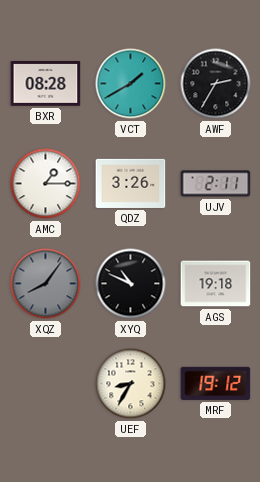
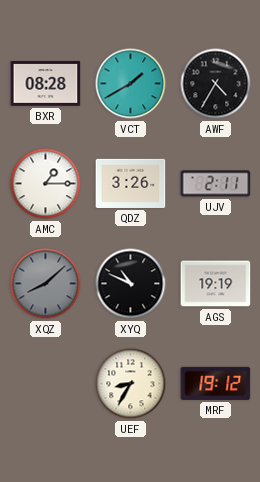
AWF: 2:35 -> 4:35 (216, 84)
XQZ: 8:06 -> 8:08 (46, 284)
AGS: 19:18 -> 19:19 (216, 284)
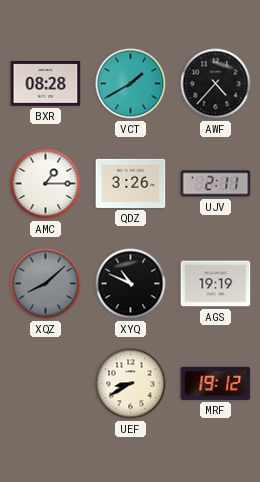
AWF: 4:35 -> 4:37 (216, 84)
UEF: 8:35 -> 8:40 (131, 384)
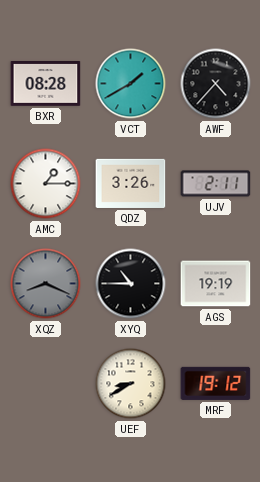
XQZ: 8:08 -> 8:19 (46, 284)
XYQ: 10:49 -> 10:45 (131, 284)
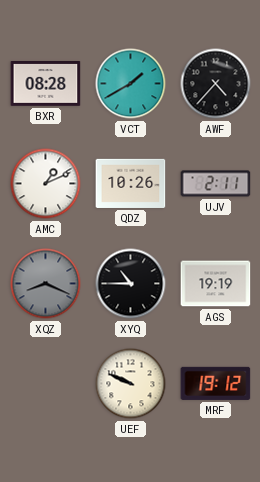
AMC: 1:15 -> 1:11 (46, 184)
QDZ: 3:26 -> 10:26 (131, 183)
UEF: 8:40 -> 9:49 (131, 384)
